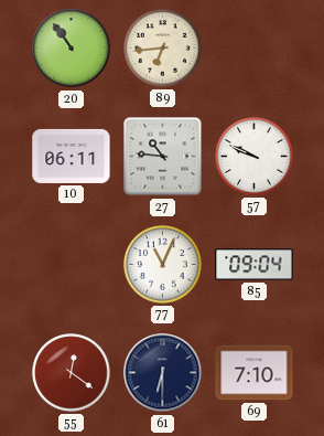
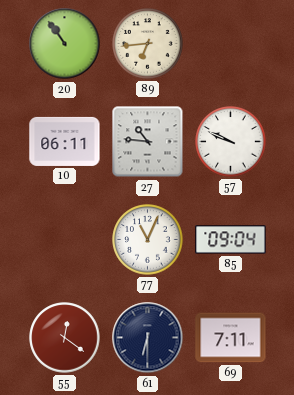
69: 7:10 -> 7:11 (231, 338)
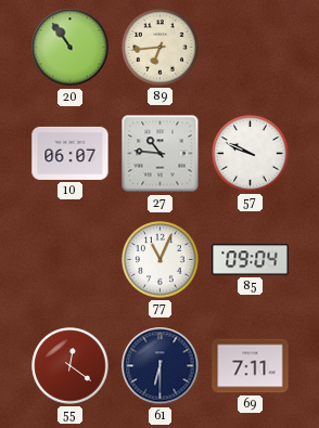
10: 06:11 -> 06:07 (71, 153)
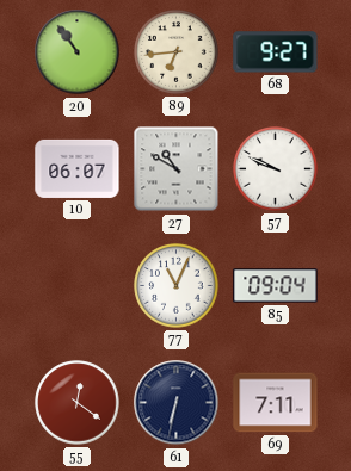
68: none -> 9:27 (276, 52)
27: 10:46 -> 10:50 (177, 169)
61: 6:30 -> 6:32 (177, 403)
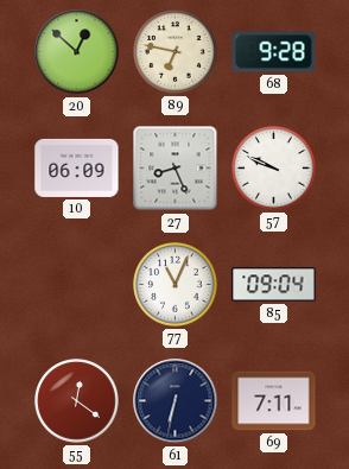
20: 10:54 -> 12:52 (77, 52)
89: 6:44 -> 6:47 (176, 52)
68: 9:27 -> 9:28 (274, 52)
10: 06:07 -> 06:09 (77, 167)
27: 10:50 -> 8:26 (176, 169)
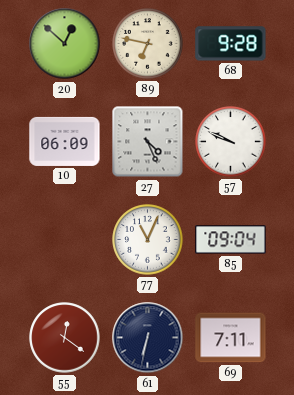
27: 8:26 -> 4:26 (148, 142)
